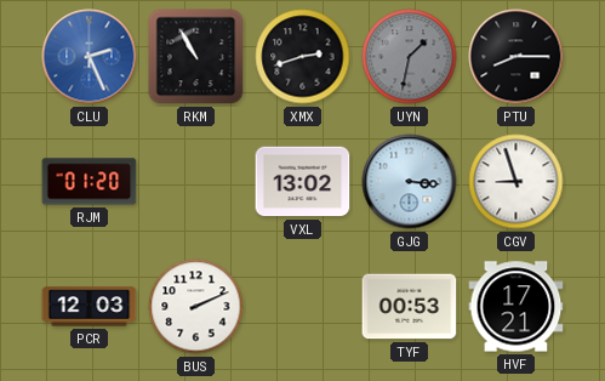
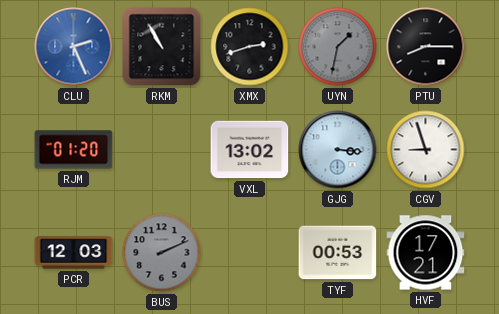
BUS dial: white -> grey (162, 253)
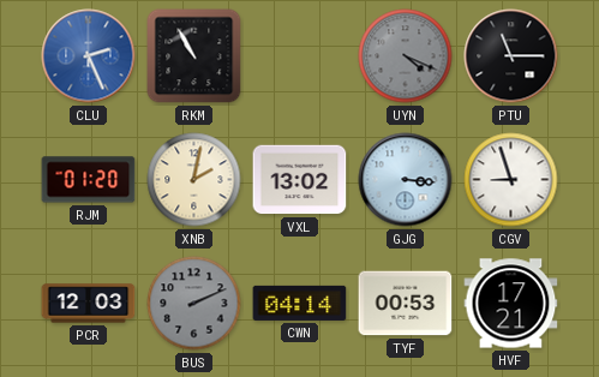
XMX: 2:42 -> none (250, 47)
UYN: 1:32 -> 4:19 (406, 56)
PTU: 8:15 -> 11:15 (511, 56)
XNB: none -> 2:02 (194, 180)
CWN: none -> 04:14 (300, 303)
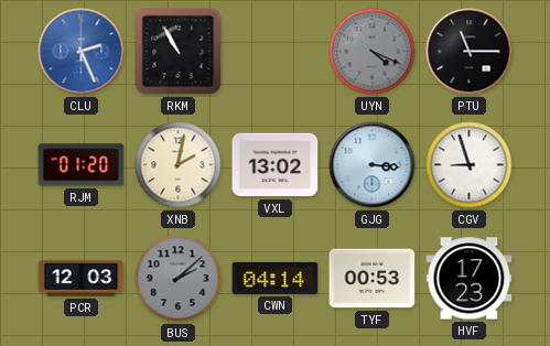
BUS: 2:11 -> 2:08 (179, 279)
HVF: 17:21 -> 17:23 (470, 279)
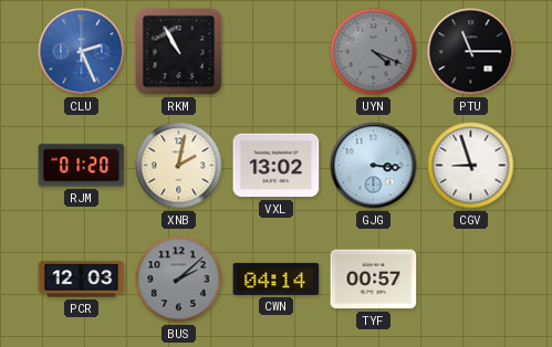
TYF: 00:53 -> 00:57 (374, 280)
HVF: 17:23 -> none (470, 279)
